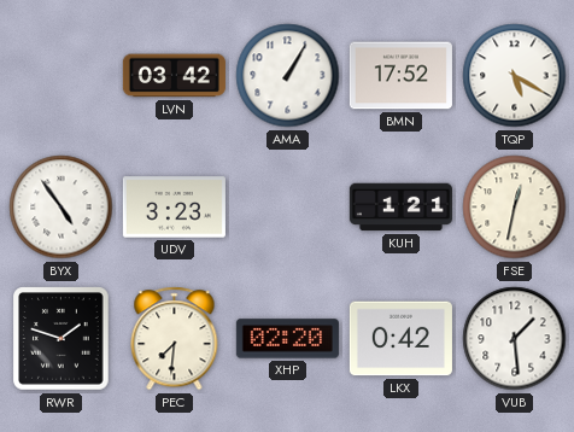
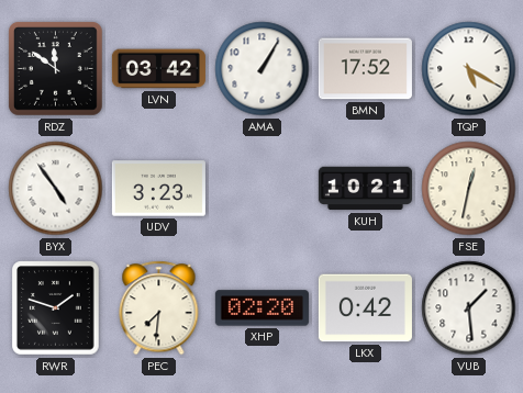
RDZ: none -> 11:51 (55, 68)
KUH: 1:21 -> 10:21 (365, 189)
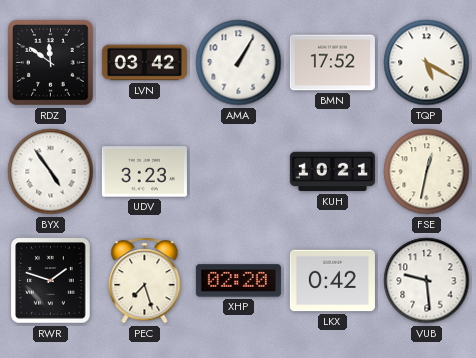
PEC: 7:31 -> 7:27 (145, 281)
VUB: 1:29 -> 9:29 (427, 281)
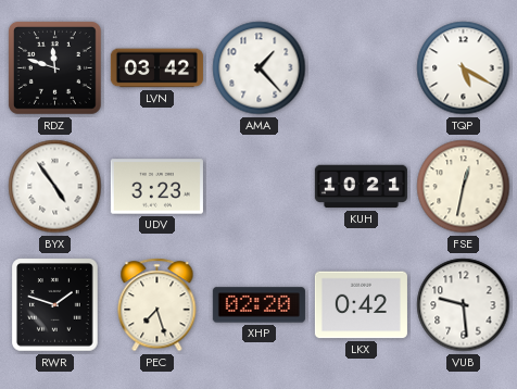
RDZ: 11:51 -> 11:48 (54, 67)
AMA: 1:05 -> 1:23 (260, 68)
BMN: 17:52 -> none (332, 63)
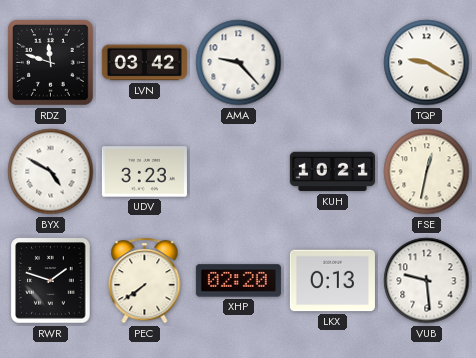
AMA: 1:23 -> 9:23 (239, 63)
TQP: 5:20 -> 9:20 (427, 63)
BYX: 4:54 -> 4:50 (51, 172)
PEC: 7:27 -> 7:39 (145, 281)
LKX: 0:42 -> 0:13 (332, 281)
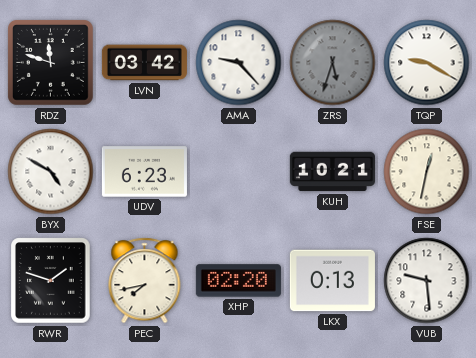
ZRS: none -> 5:33 (333, 63)
UDV: 3:23 -> 6:23 (144, 172)
PEC: 7:39 -> 7:43 (145, 281)
